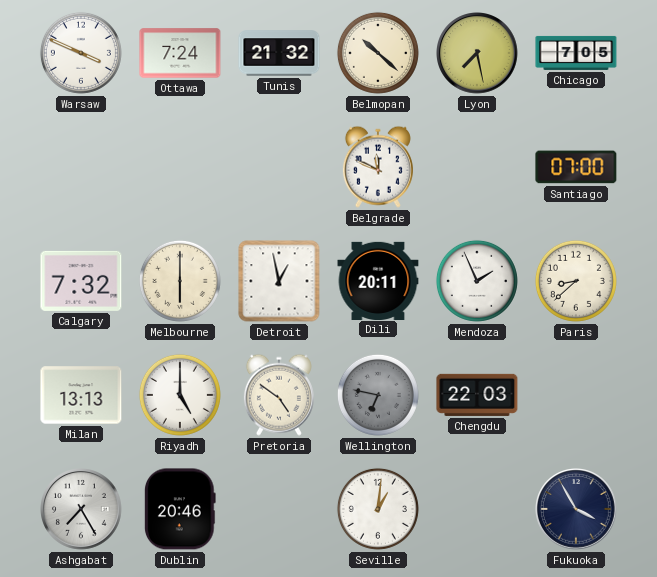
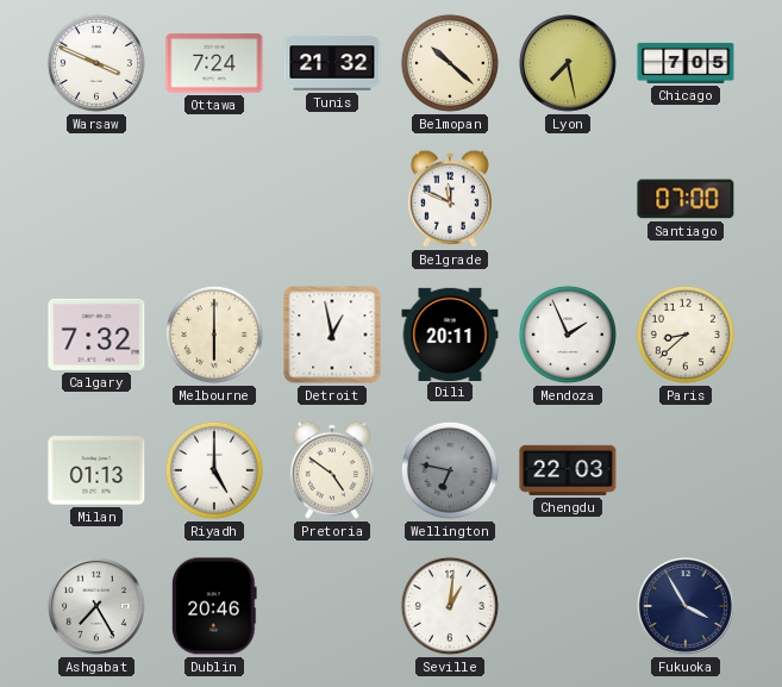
Milan: 13:13 -> 01:13 (96, 470)
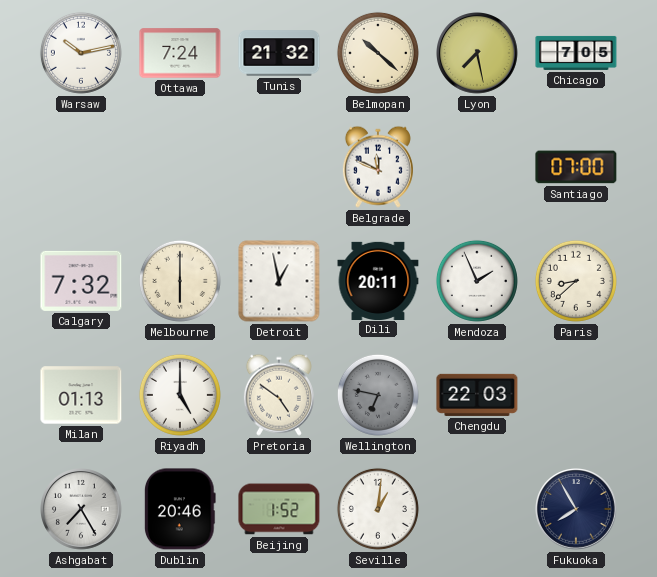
Warsaw: 3:49 -> 10:13 (81, 53)
Beijing: none -> 1:52 (279, 509)
Fukuoka: 3:55 -> 7:55 (577, 510)
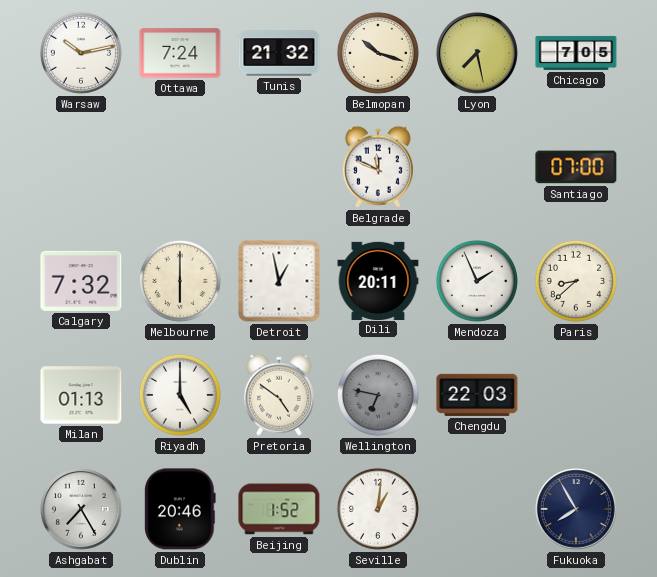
Belmopan: 10:22 -> 10:18 (378, 53)
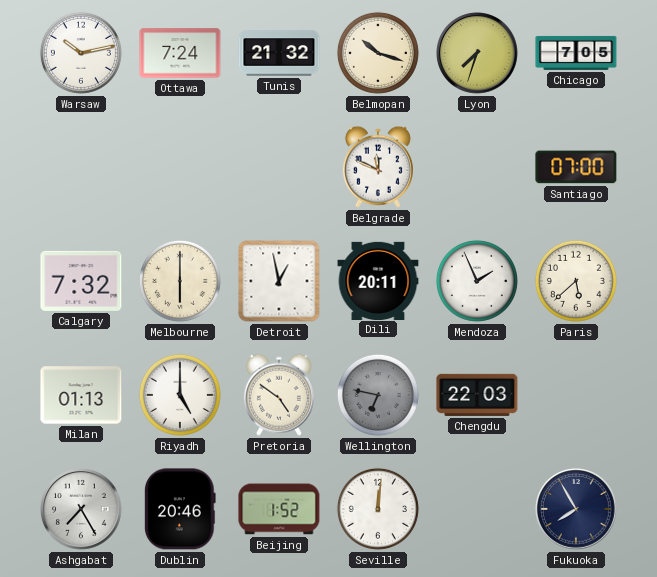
Lyon: 7:28 -> 7:33 (478, 54)
Paris: 8:38 -> 5:38 (576, 281)
Seville: 1:01 -> 12:01 (378, 509)
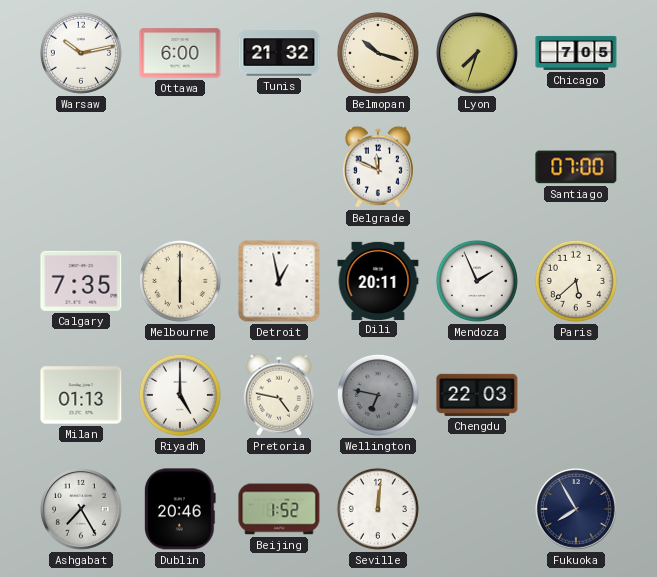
Ottawa: 7:24 -> 6:00 (180, 53)
Calgary: 7:32 -> 7:35 (81, 281)
Pretoria: 4:51 -> 4:47 (279, 395)
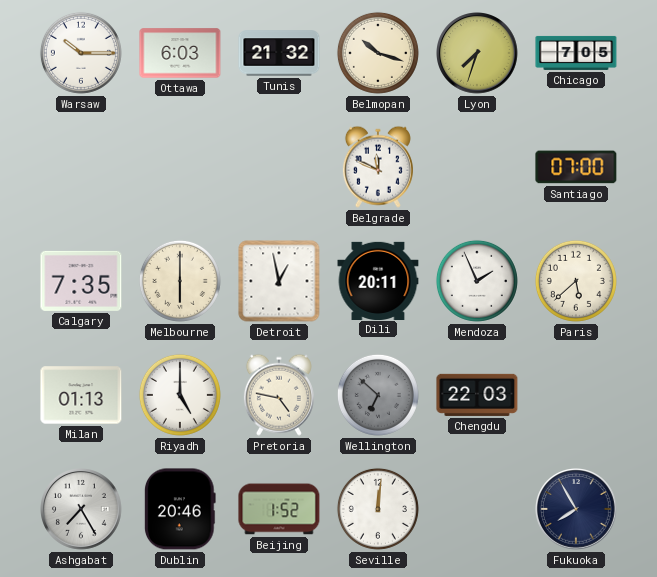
Warsaw: 10:13 -> 10:15 (81, 53)
Ottawa: 6:00 -> 6:03 (180, 53)
Wellington: 6:47 -> 6:52 (378, 395)
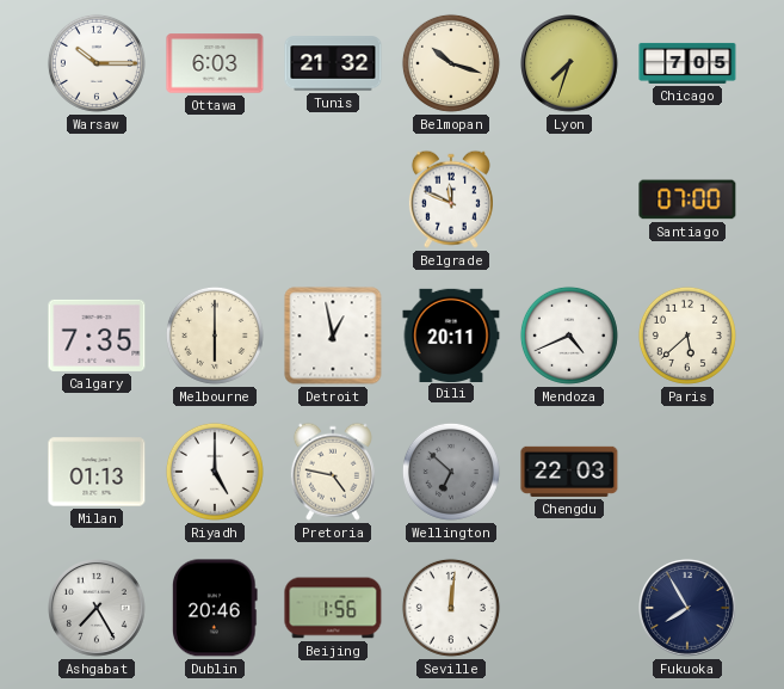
Mendoza: 1:56 -> 4:41 (569, 336)
Beijing: 1:52 -> 1:56 (333, 608)
